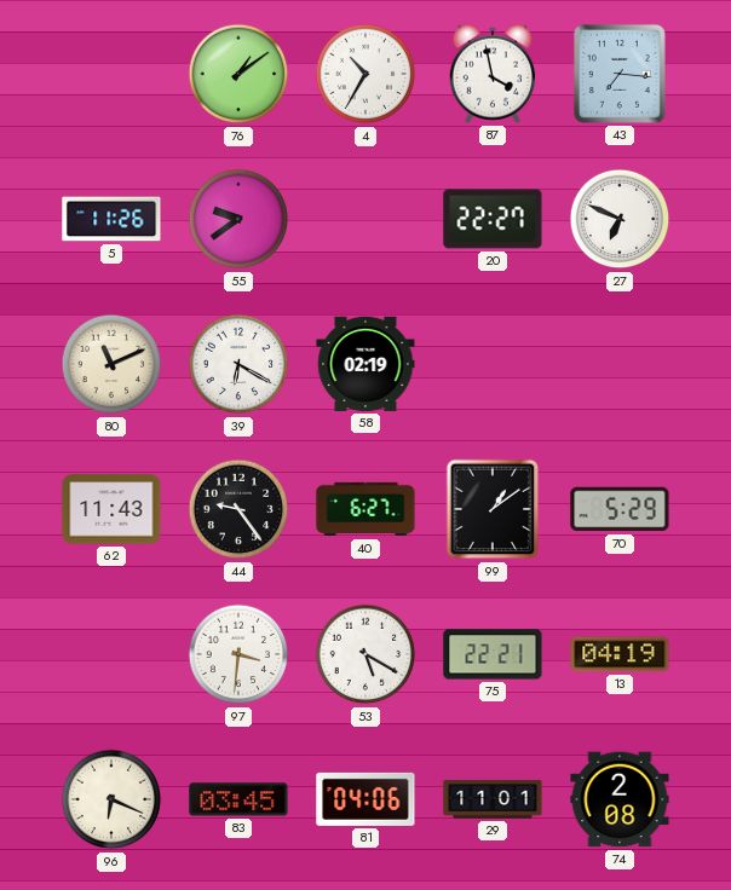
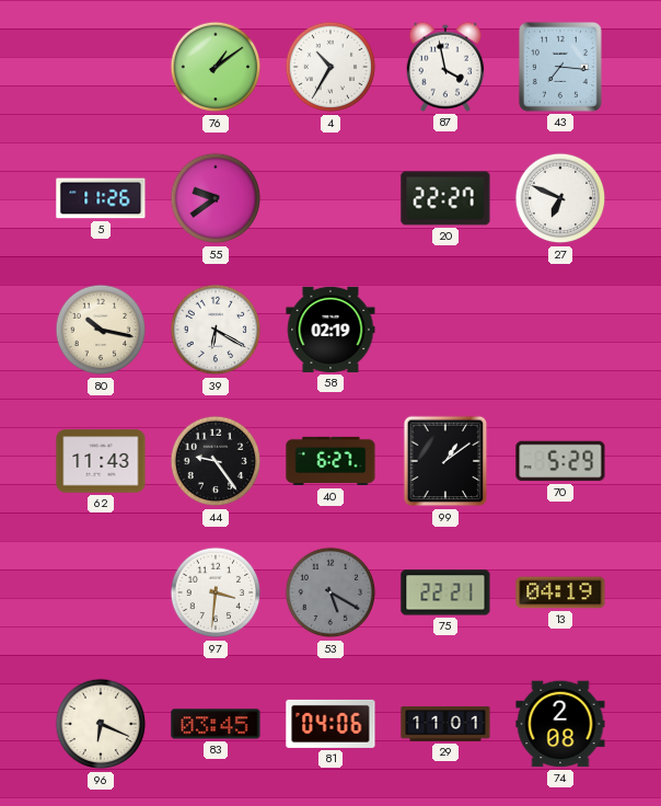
80: 11:11 -> 10:17 (101, 330)
53 dial: white -> grey (330, 592)
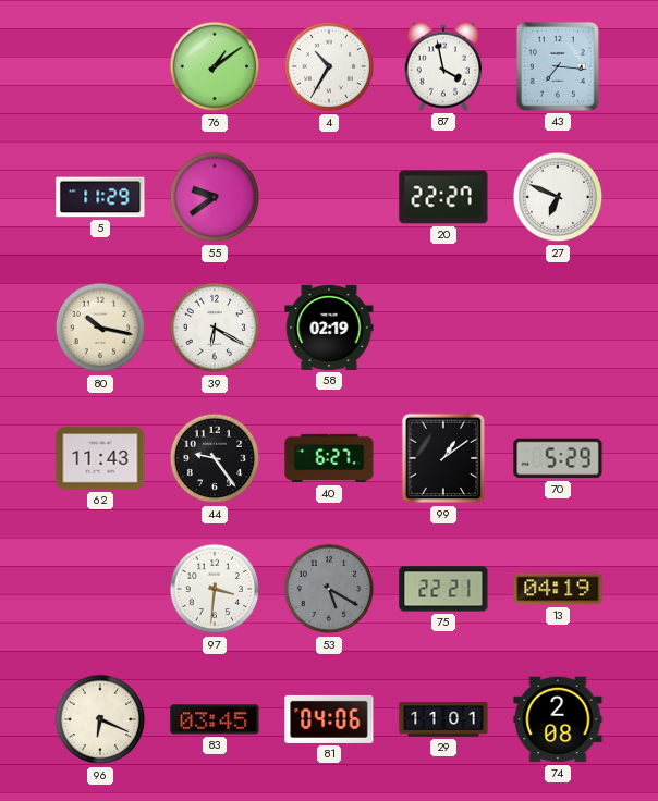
5: 11:26 -> 11:29 (100, 197)
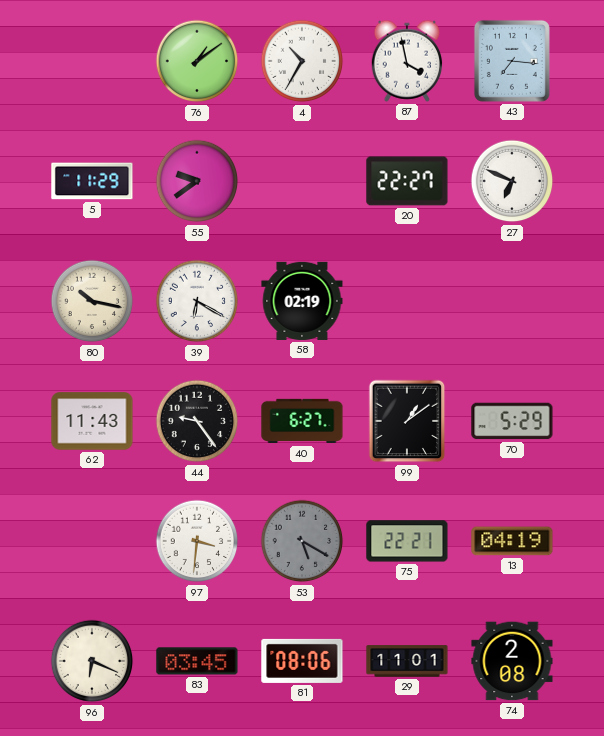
81: 04:06 -> 08:06 (302, 661)
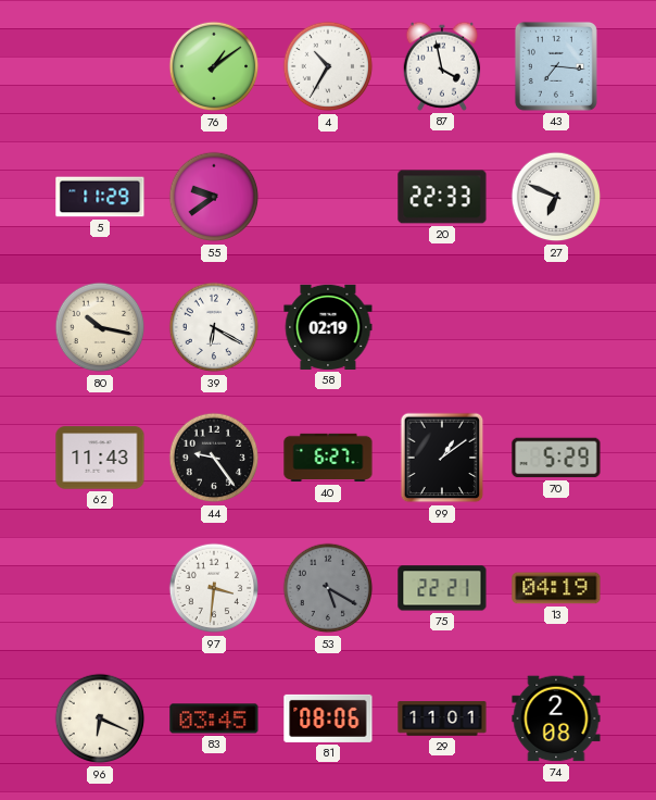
20: 22:27 -> 22:33 (442, 197)
